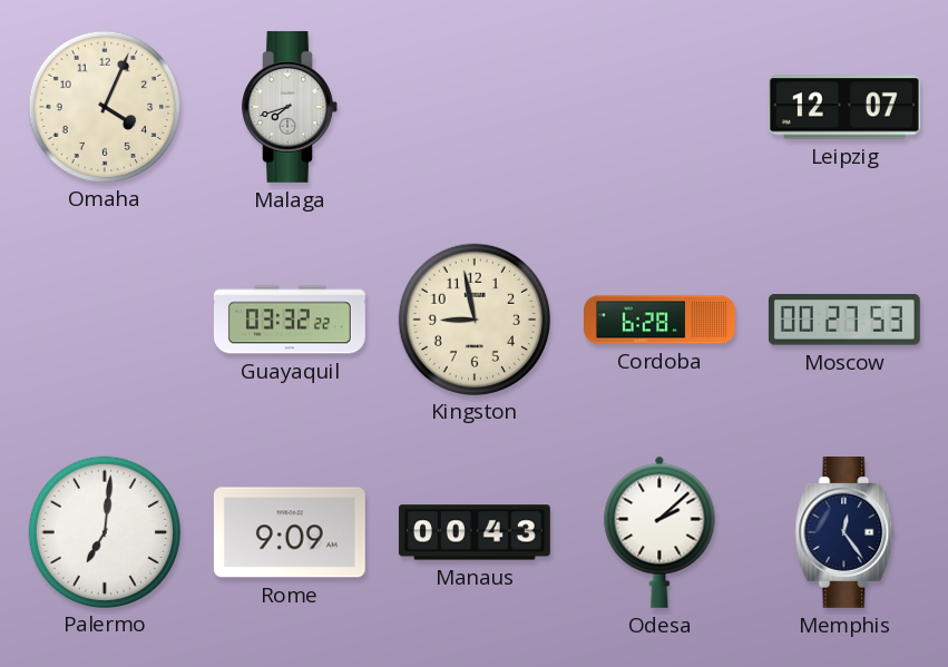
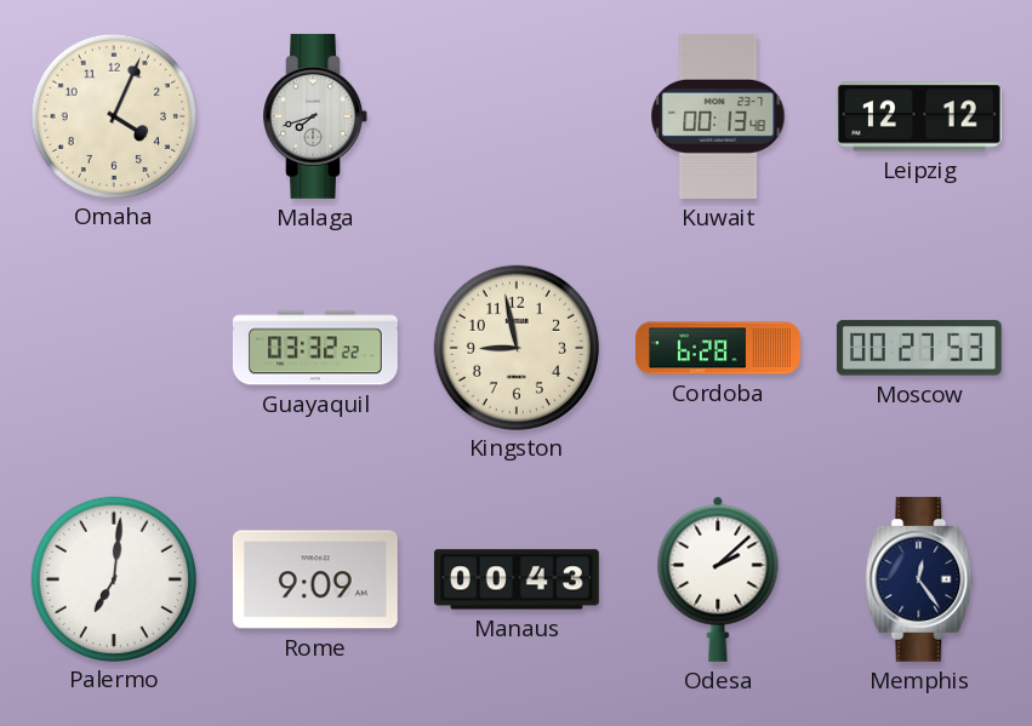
Kuwait: none -> 00:13 (718, 116)
Leipzig: 12:07 -> 12:12 (919, 116)
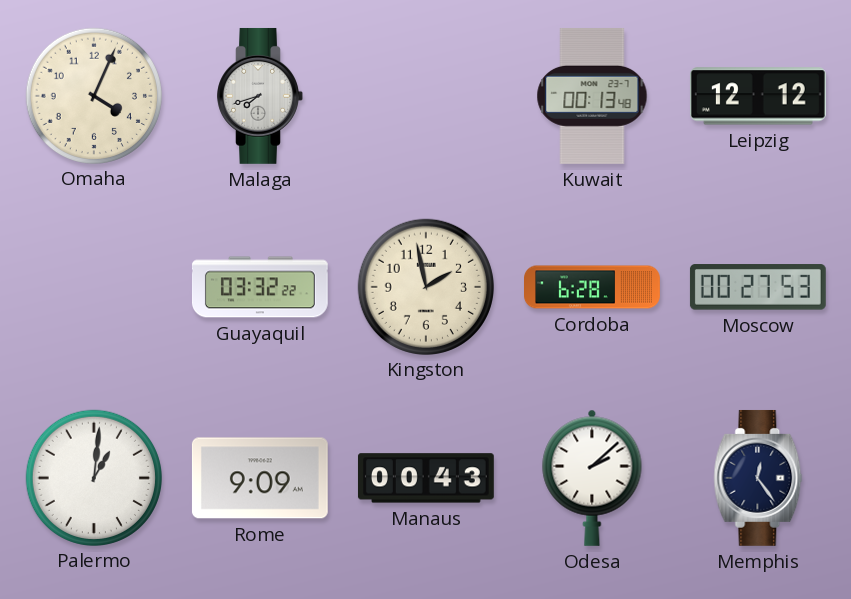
Kingston: 8:58 -> 1:58 (425, 286)
Palermo: 7:01 -> 1:01 (93, 477)
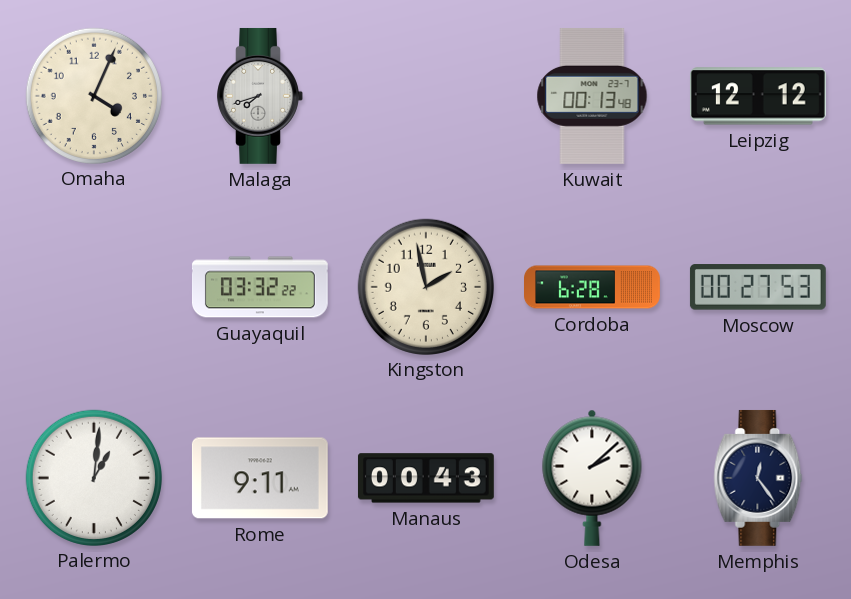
Rome: 9:09 -> 9:11 (260, 478)
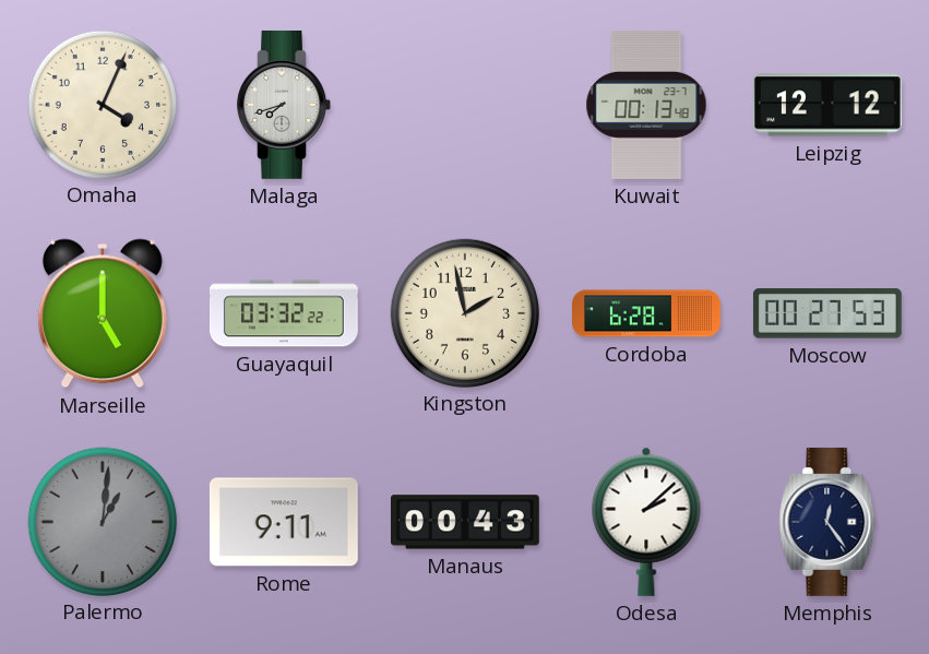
Marseille: none -> 5:00 (103, 313)
Palermo dial: white -> grey (102, 521)
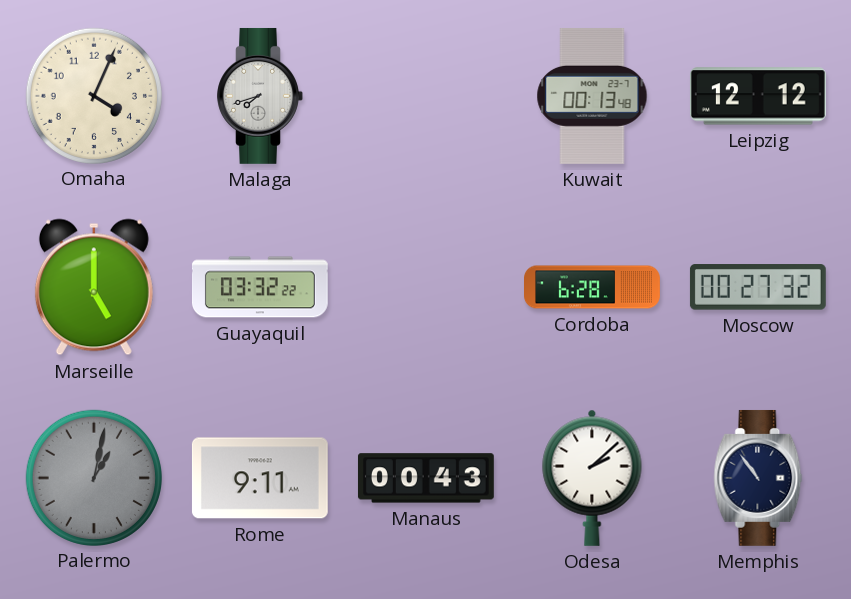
Kingston: 1:58 -> none (464, 312)
Moscow: 00:27:53 -> 00:27:32 (758, 287)
Palermo: 1:01 -> 1:02 (93, 477)
Memphis: 12:24 -> 10:54 (758, 478)
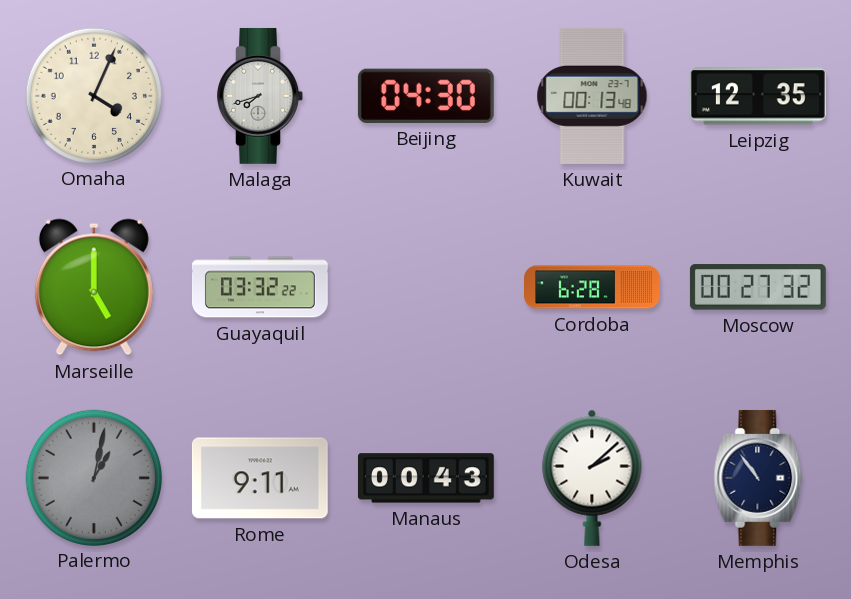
Beijing: none -> 04:30 (426, 96)
Leipzig: 12:12 -> 12:35 (758, 96)
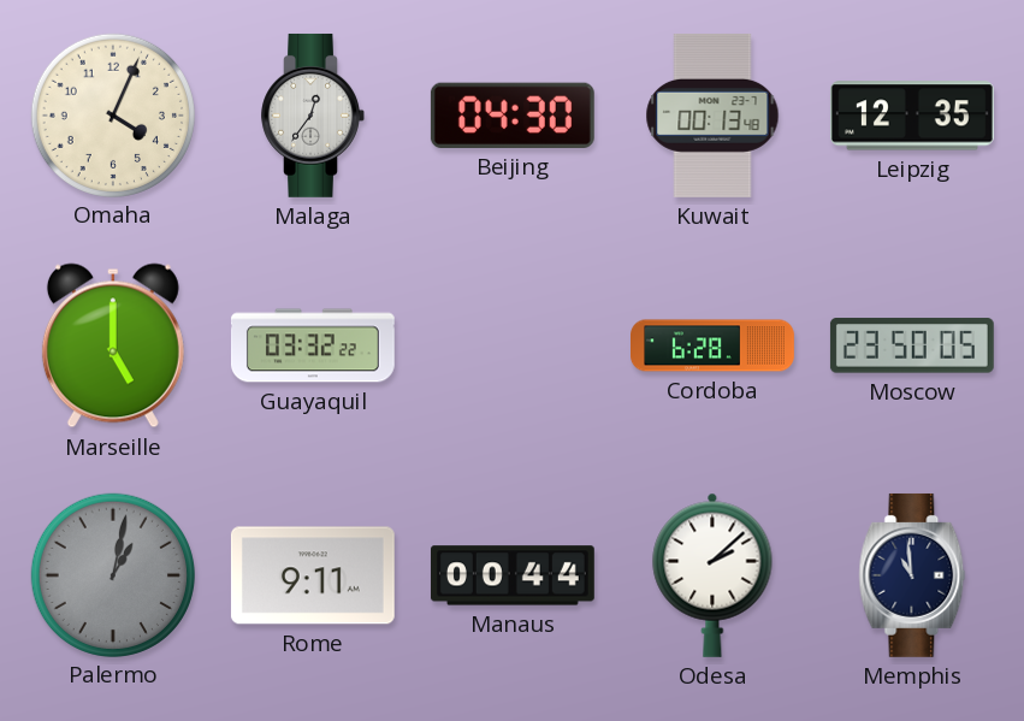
Malaga: 7:42 -> 12:36 (313, 116)
Moscow: 00:27 -> 23:50 (912, 345)
Manaus: 00:43 -> 00:44 (513, 575)
Memphis: 10:54 -> 10:59 (912, 575)
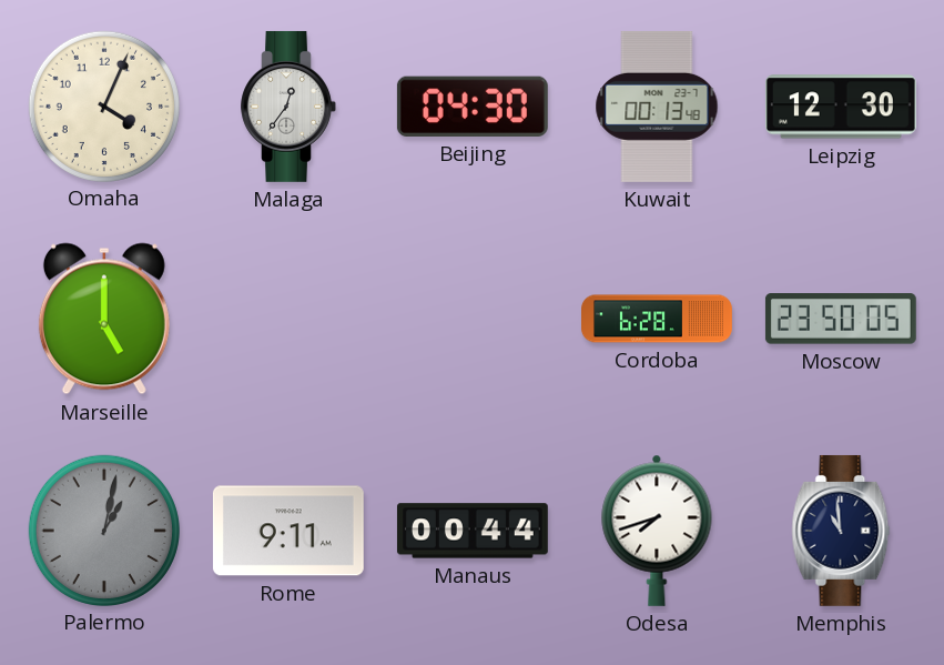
Leipzig: 12:35 -> 12:30 (841, 107)
Guayaquil: 03:32 -> none (313, 345)
Odesa: 2:08 -> 7:42 (657, 531)
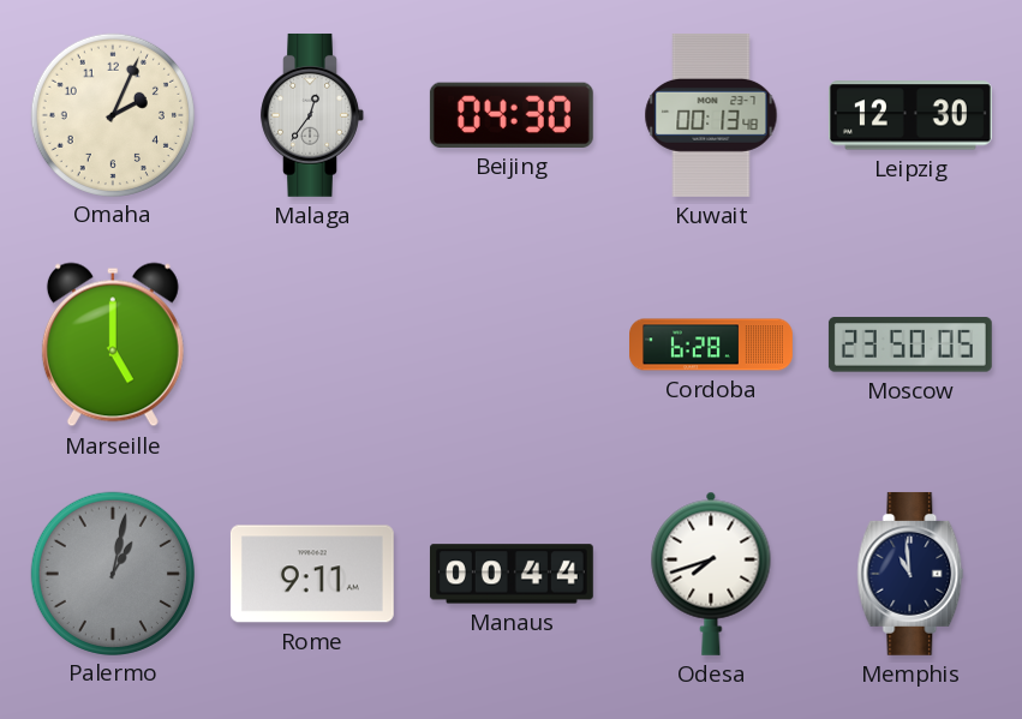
Omaha: 4:04 -> 2:04 (112, 114)
